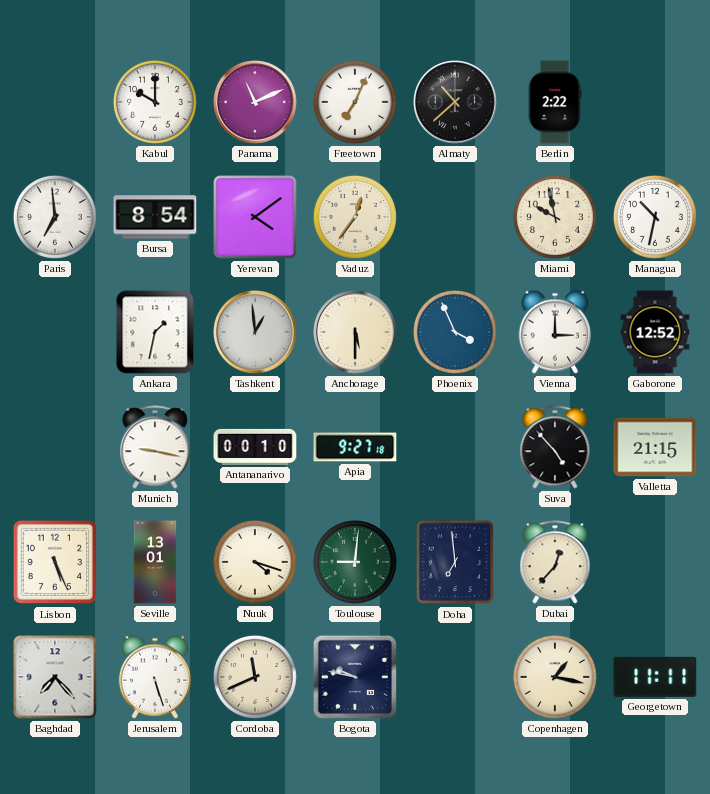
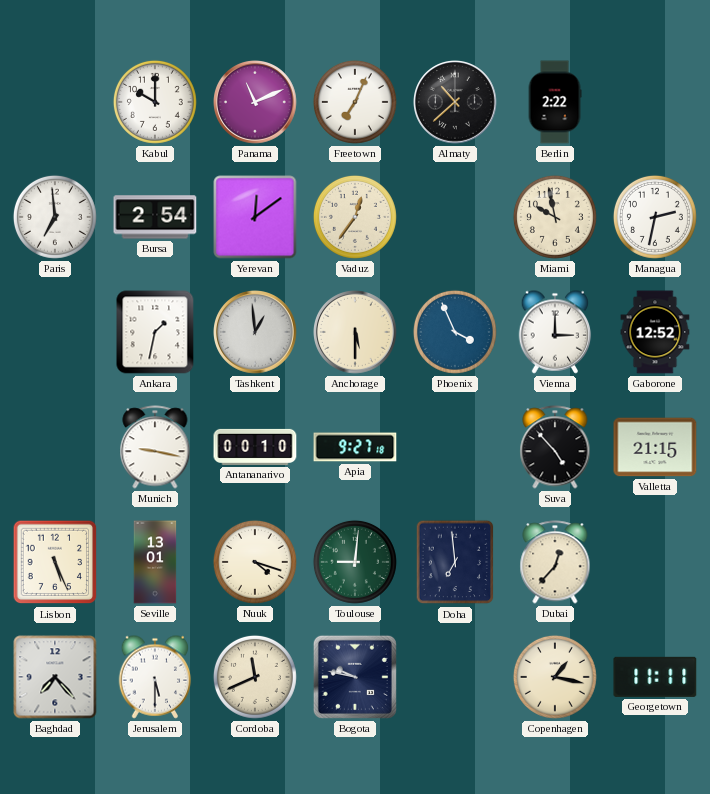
Bursa: 8:54 -> 2:54 (155, 217)
Yerevan: 4:09 -> 12:09 (255, 217)
Managua: 10:32 -> 2:32 (655, 217)
Jerusalem: 5:27 -> 5:30 (155, 677)
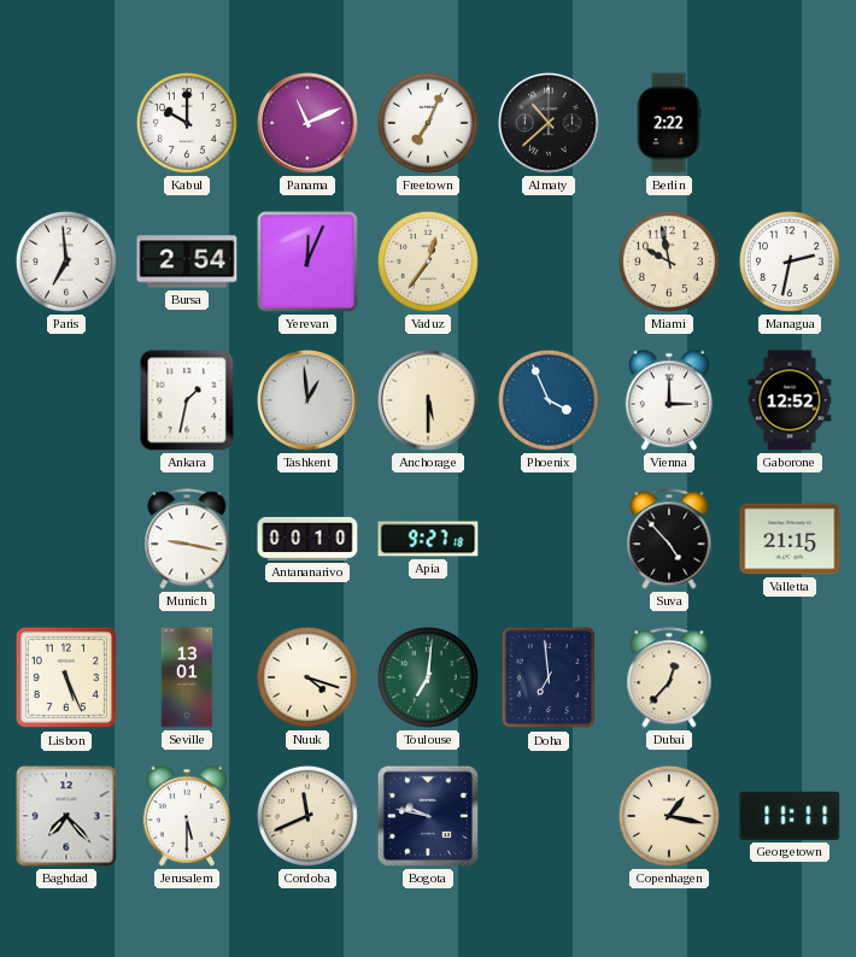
Yerevan: 12:09 -> 12:04 (307, 262)
Toulouse: 9:01 -> 7:01 (428, 677)
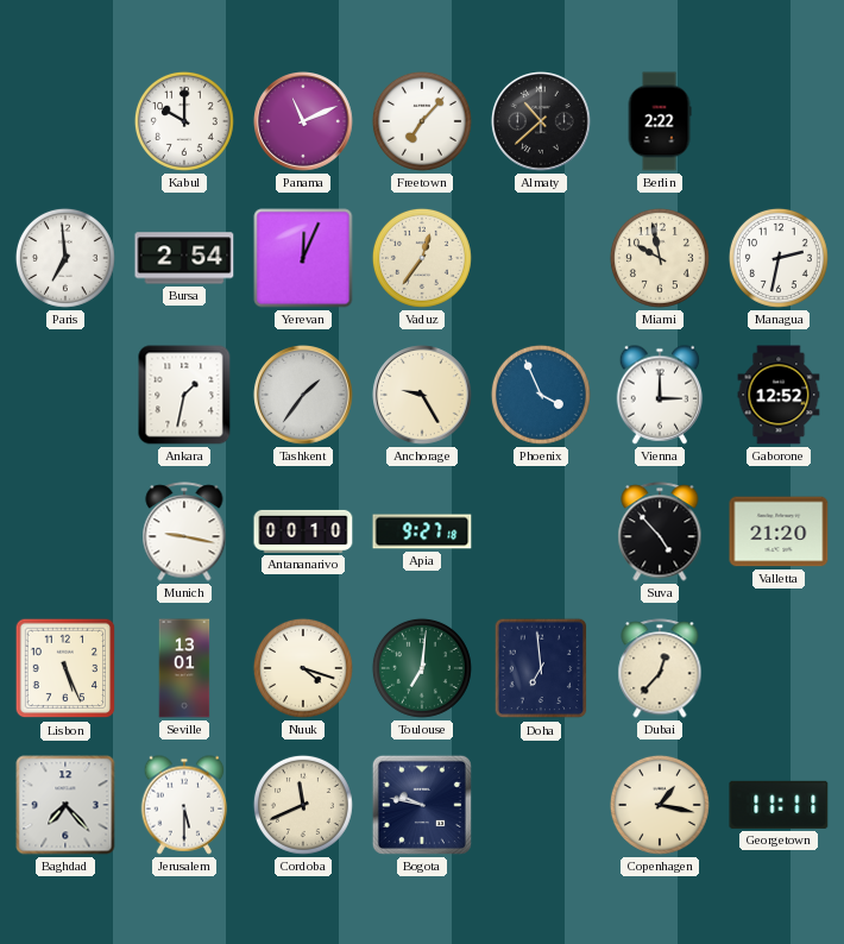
Freetown: 7:04 -> 7:07 (422, 121)
Tashkent: 12:59 -> 1:36 (304, 396)
Anchorage: 5:30 -> 9:25 (423, 396)
Valletta: 21:15 -> 21:20 (779, 531)
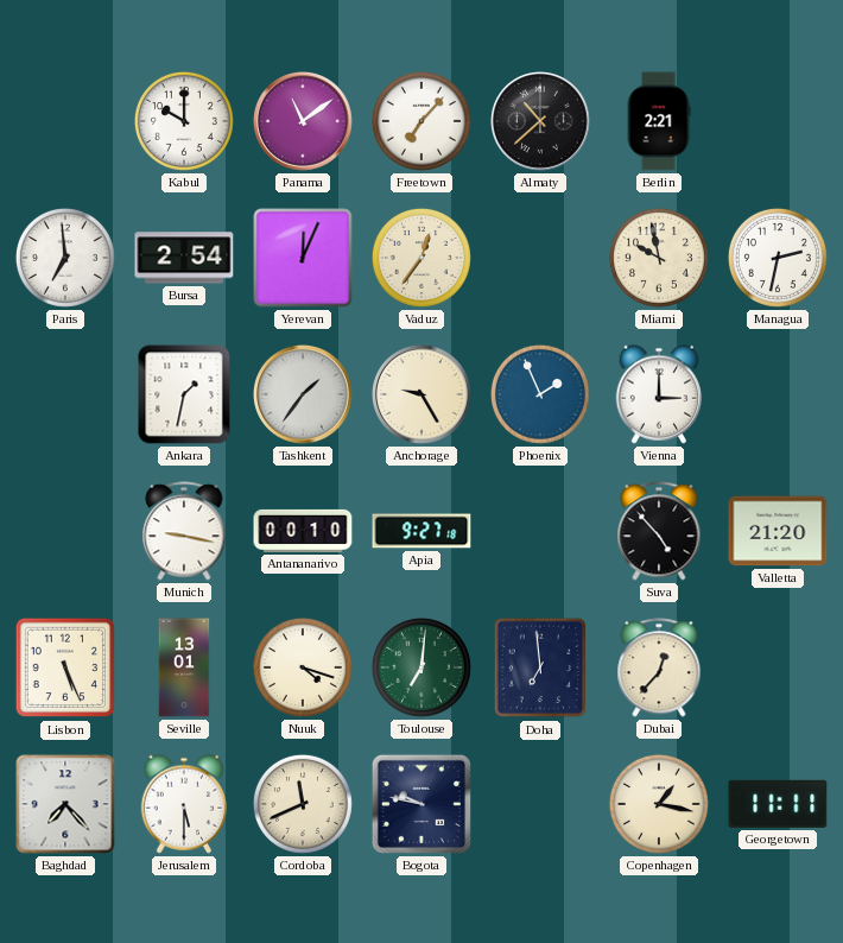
Panama: 11:11 -> 11:09 (304, 122)
Berlin: 2:22 -> 2:21 (659, 121)
Phoenix: 3:56 -> 1:56 (540, 394)
Gaborone: 12:52 -> none (779, 395)
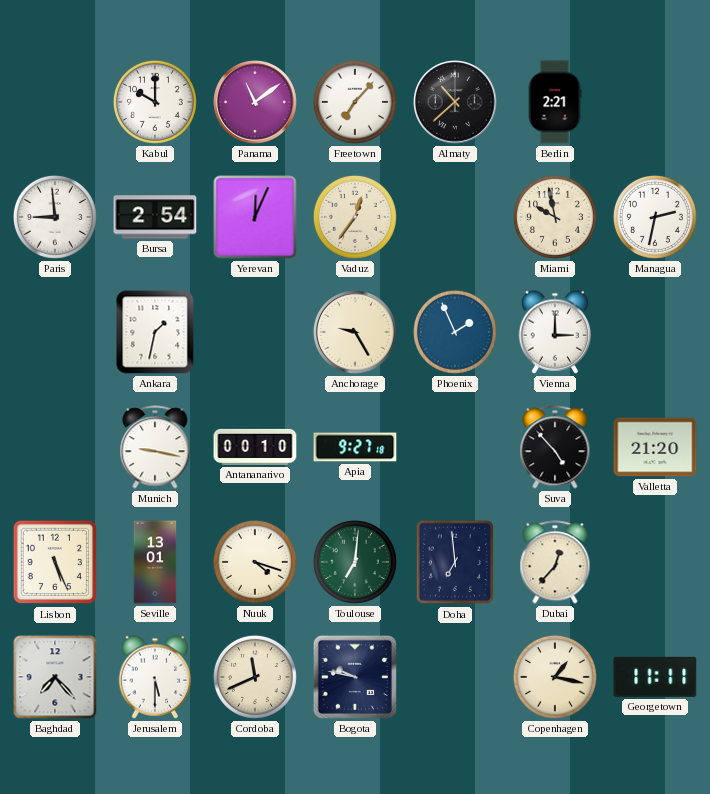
Paris: 6:59 -> 8:59 (55, 217)
Tashkent: 1:36 -> none (304, 395)
